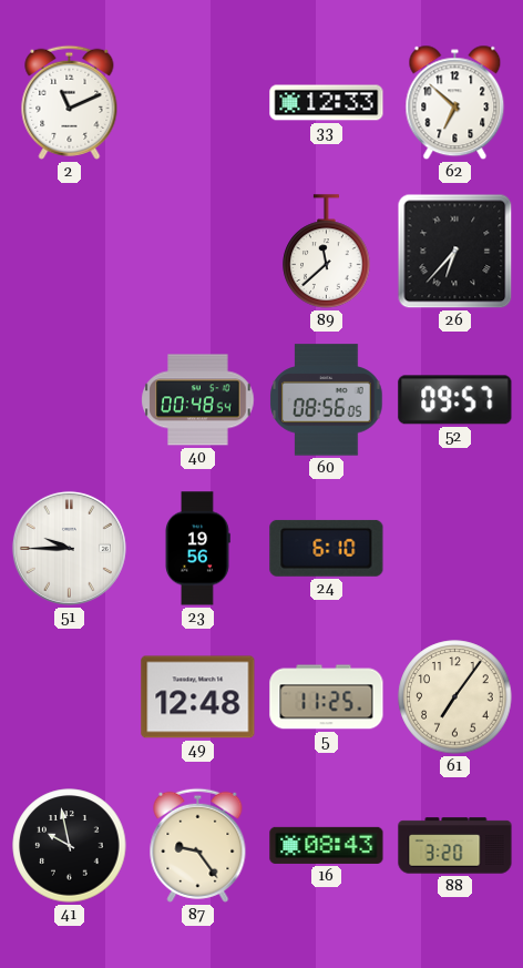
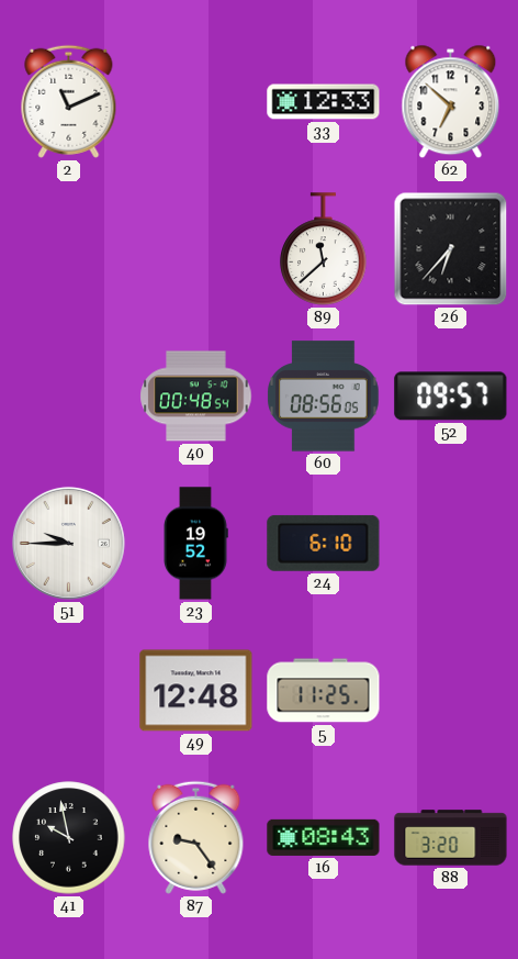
23: 19:56 -> 19:52 (195, 544)
61: 7:06 -> none (455, 697)
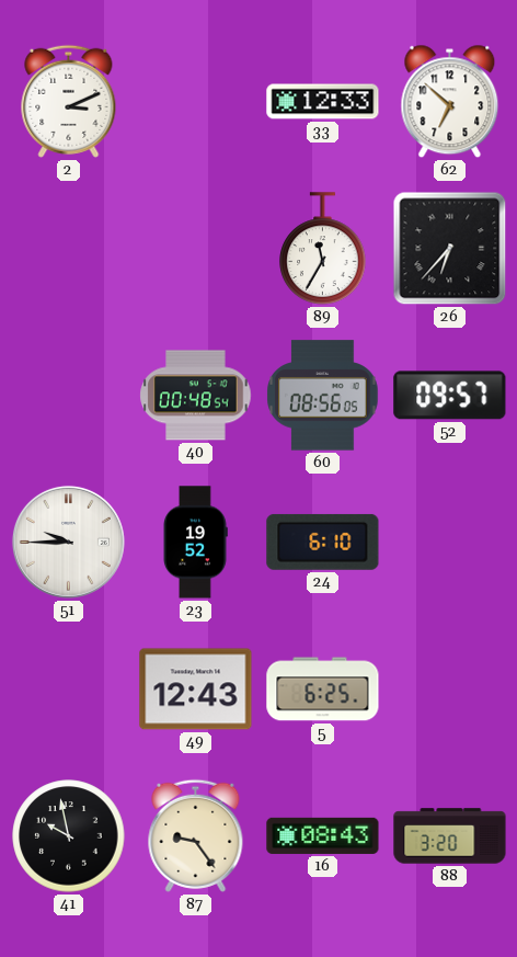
2: 11:11 -> 3:11 (69, 101)
89: 11:38 -> 11:35 (323, 249)
49: 12:48 -> 12:43 (196, 690)
5: 11:25 -> 6:25 (323, 690)
